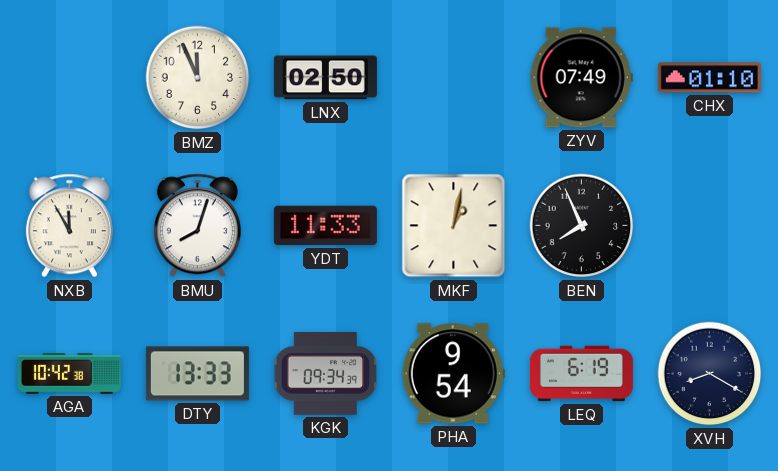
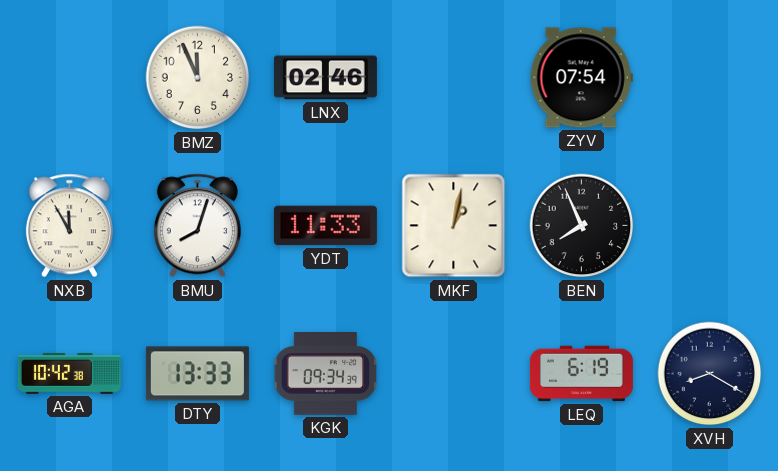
LNX: 02:50 -> 02:46 (325, 78)
ZYV: 07:49 -> 07:54 (581, 78)
CHX: 01:10 -> none (709, 78)
PHA: 9:54 -> none (453, 374)
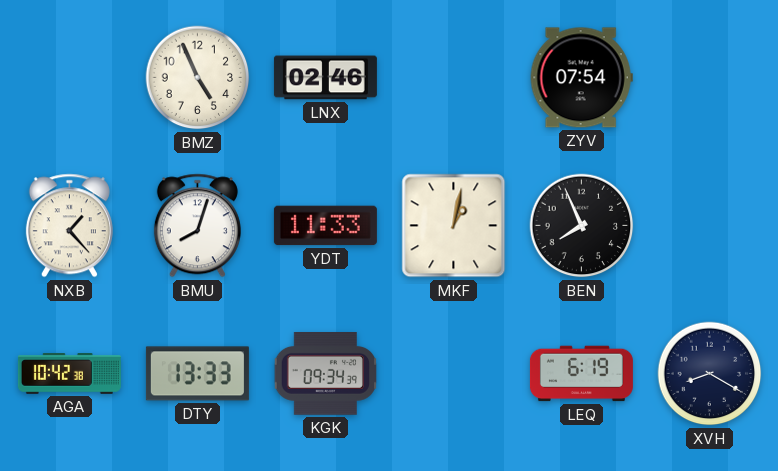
BMZ: 11:56 -> 4:56 (198, 78)
NXB: 11:55 -> 1:23 (69, 226)
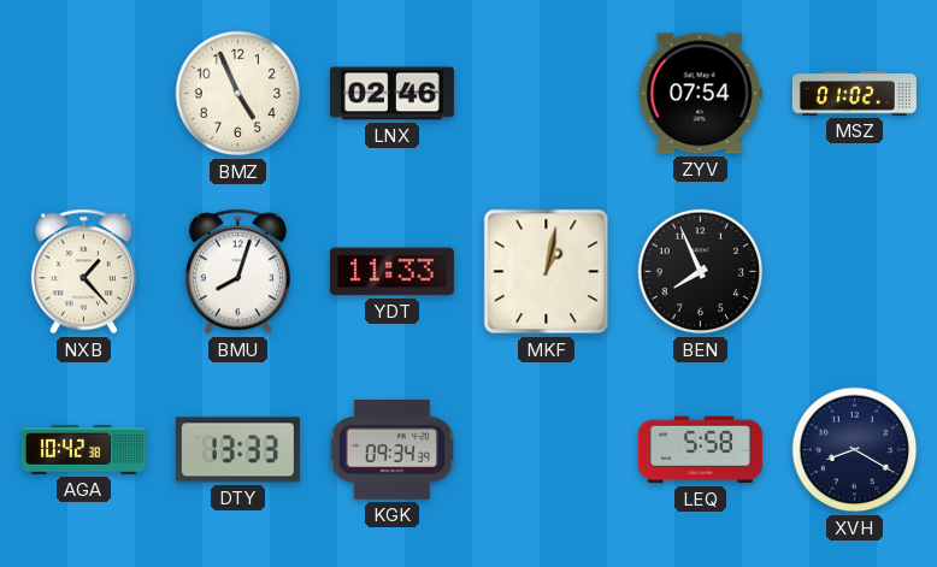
MSZ: none -> 01:02 (854, 94)
LEQ: 6:19 -> 5:58 (700, 450)
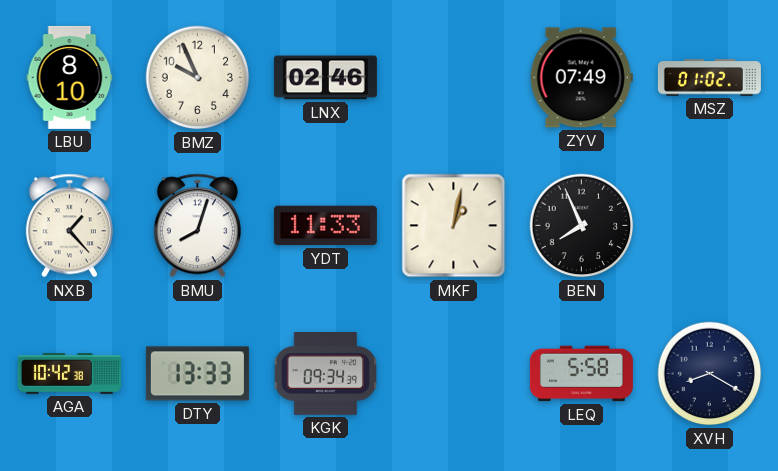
LBU: none -> 8:10 (70, 77)
BMZ: 4:56 -> 9:56 (198, 78)
ZYV: 07:54 -> 07:49 (581, 78)
